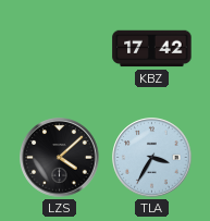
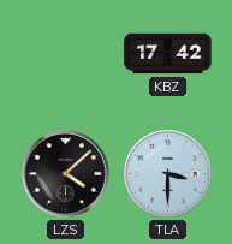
TLA: 3:35 -> 3:30 (168, 174)
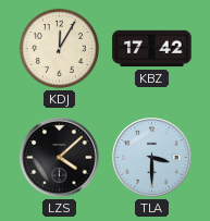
KDJ: none -> 12:05 (59, 48)
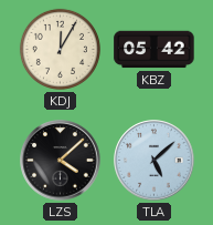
KBZ: 17:42 -> 05:42 (155, 50)
TLA: 3:30 -> 5:08 (155, 161)
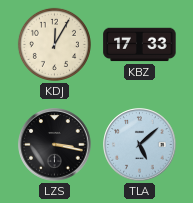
KBZ: 05:42 -> 17:33 (140, 45)
LZS: 4:08 -> 3:17 (55, 145)
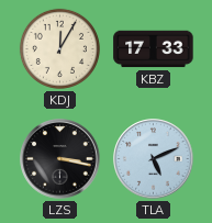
TLA: 5:08 -> 5:11 (154, 159)
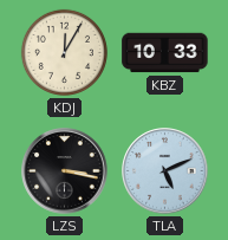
KBZ: 17:33 -> 10:33 (165, 53)
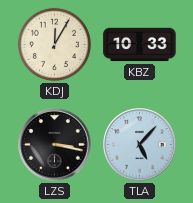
TLA: 5:11 -> 5:07 (140, 145)
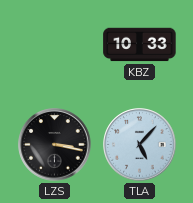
KDJ: 12:05 -> none (54, 44)
